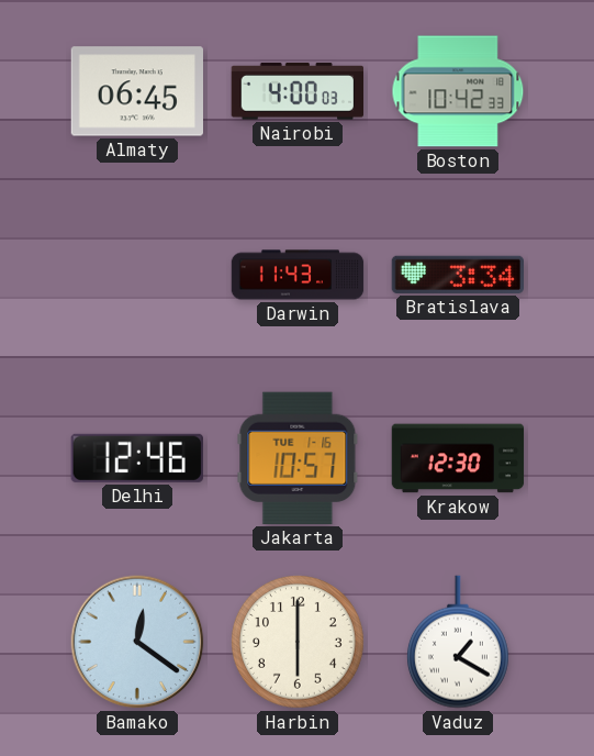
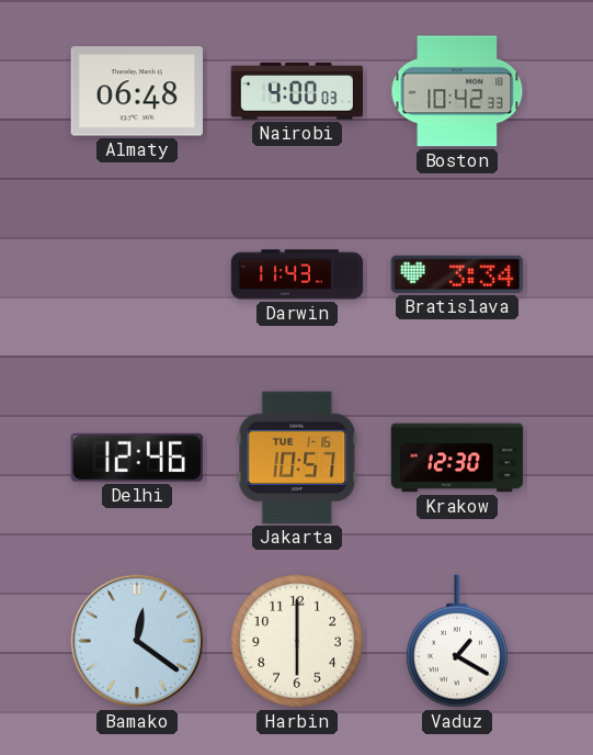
Almaty: 06:45 -> 06:48 (136, 91)
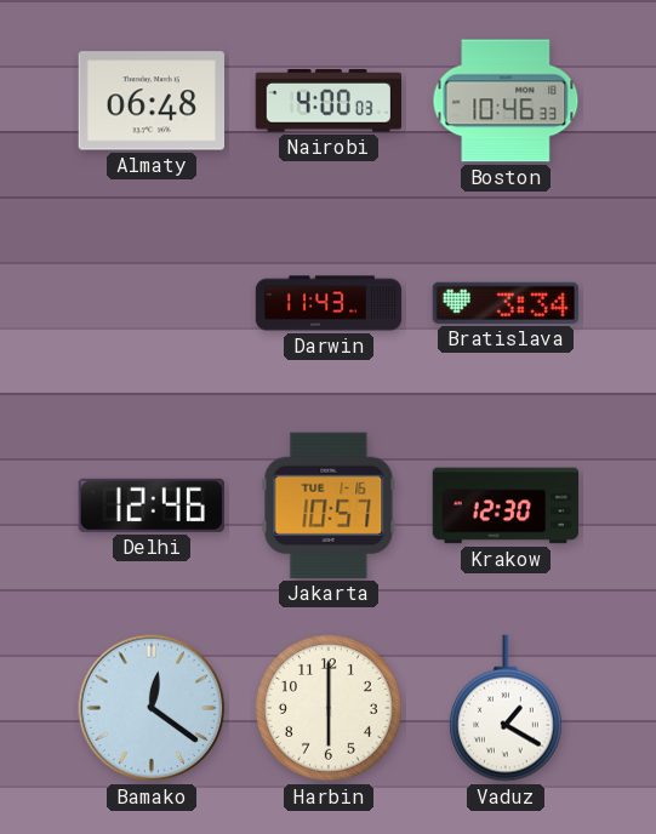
Boston: 10:42 -> 10:46 (506, 101)
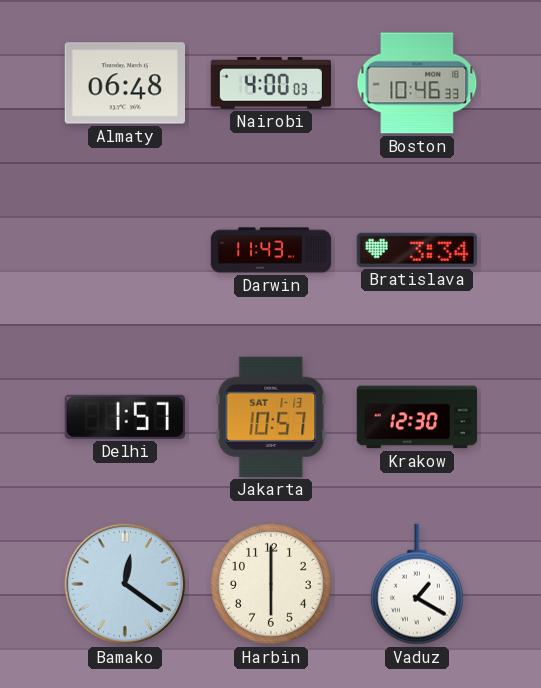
Delhi: 12:46 -> 1:57 (125, 417)
Jakarta date: TUE 1-16 -> SAT 1-13 (271, 417)
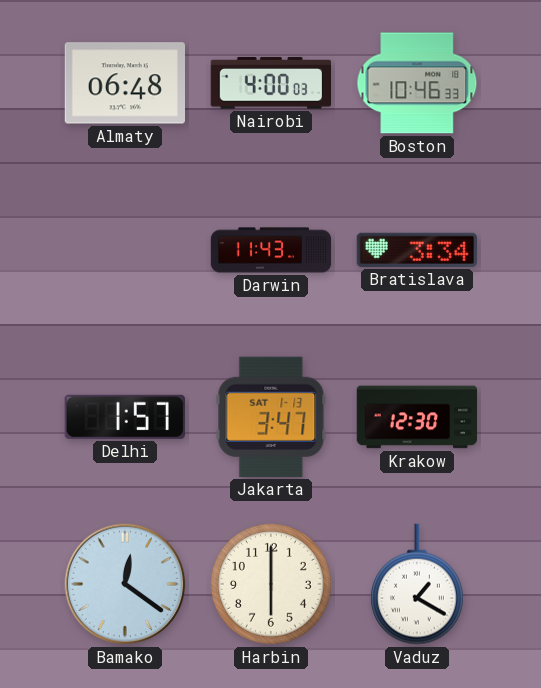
Jakarta: 10:57 -> 3:47 (271, 417)
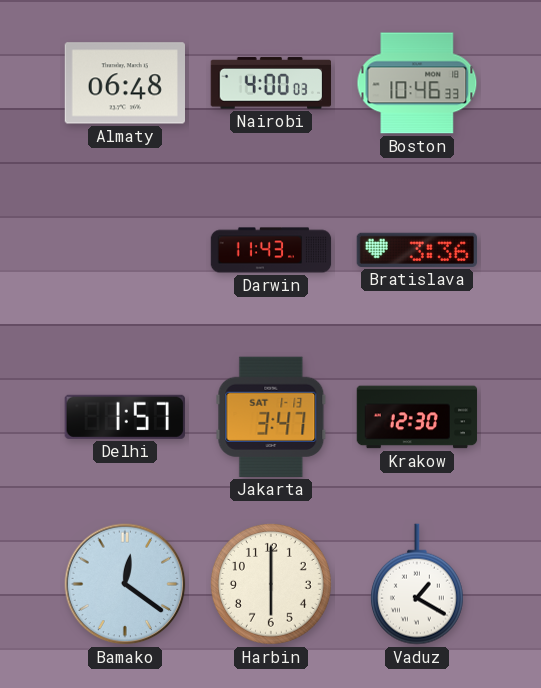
Bratislava: 3:34 -> 3:36 (416, 250)
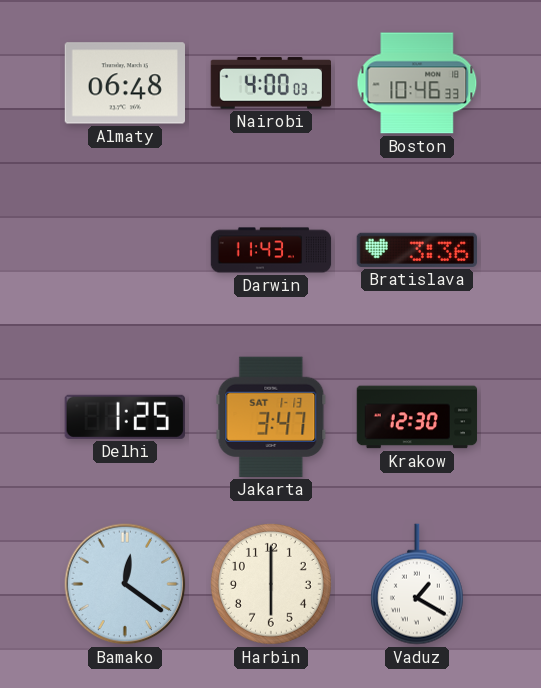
Delhi: 1:57 -> 1:25 (125, 417)
